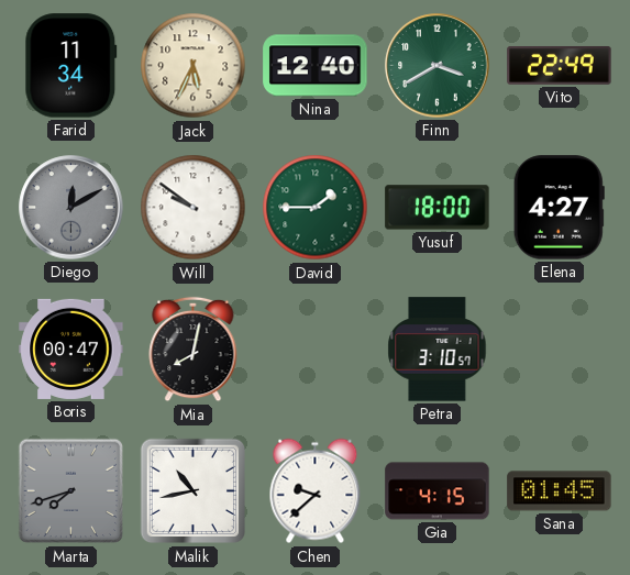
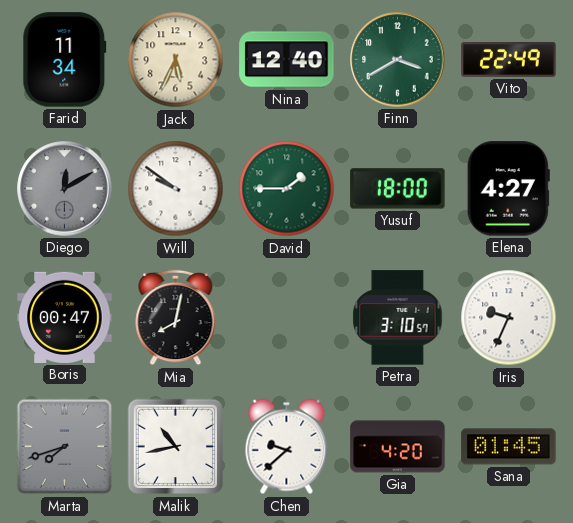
Iris: none -> 9:34 (509, 318)
Gia: 4:15 -> 4:20 (398, 447)
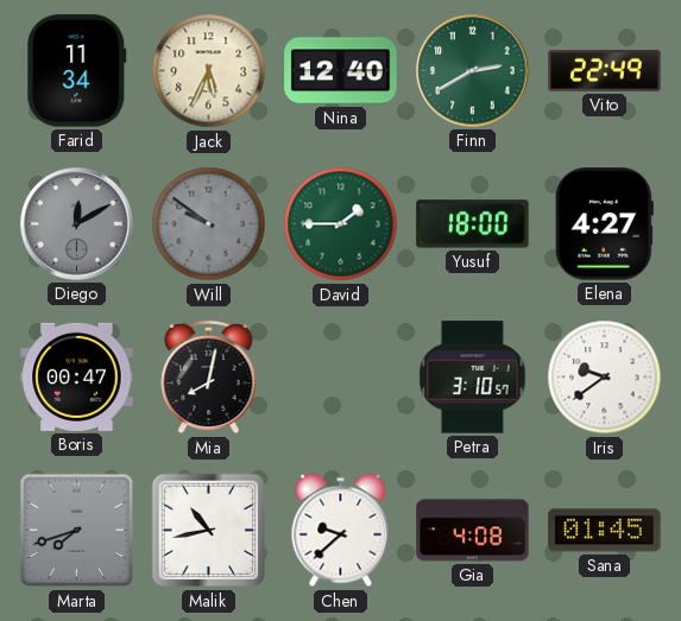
Finn: 3:40 -> 2:40 (473, 71)
Will dial: white -> grey (209, 224)
Iris: 9:34 -> 9:39 (605, 378)
Gia: 4:20 -> 4:08 (473, 531)
